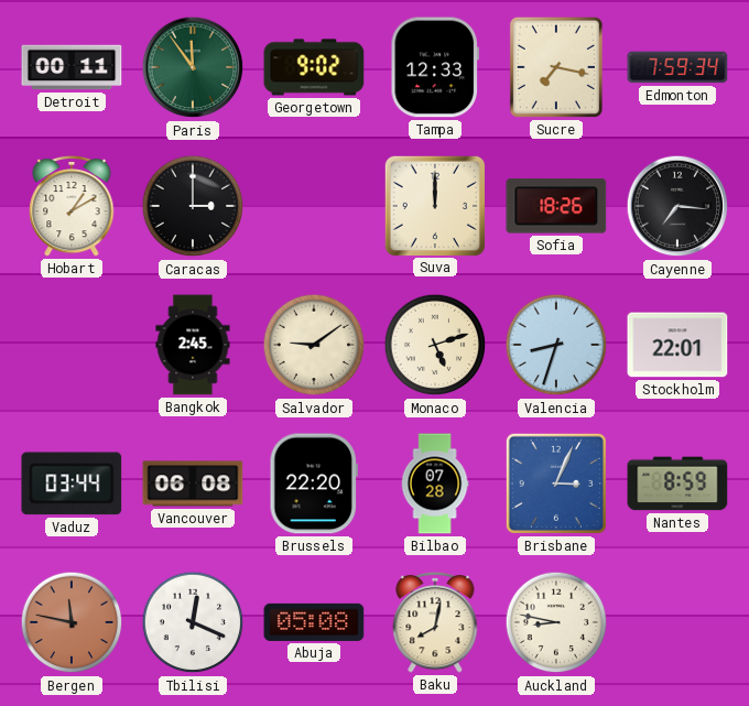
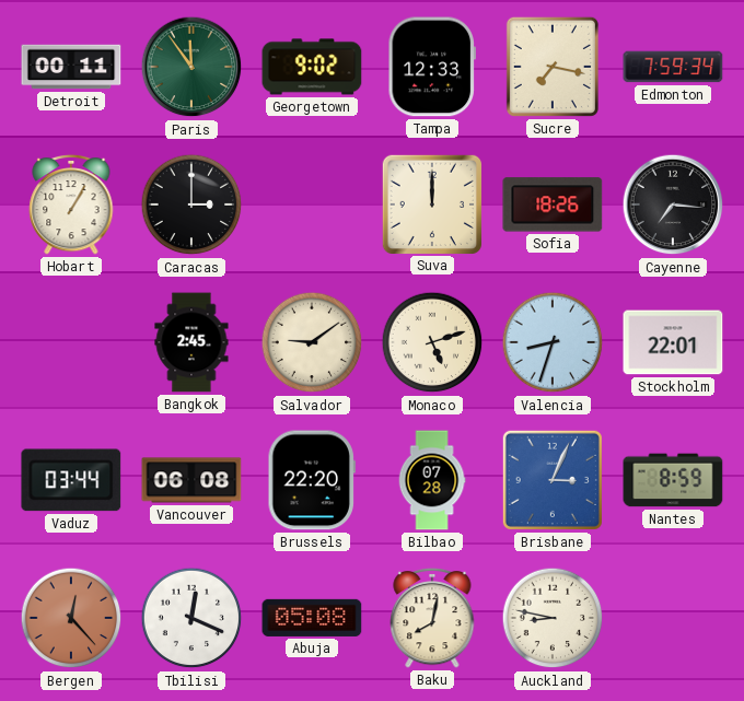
Hobart: 1:10 -> 1:05 (71, 205)
Bergen: 11:47 -> 12:23 (71, 618)
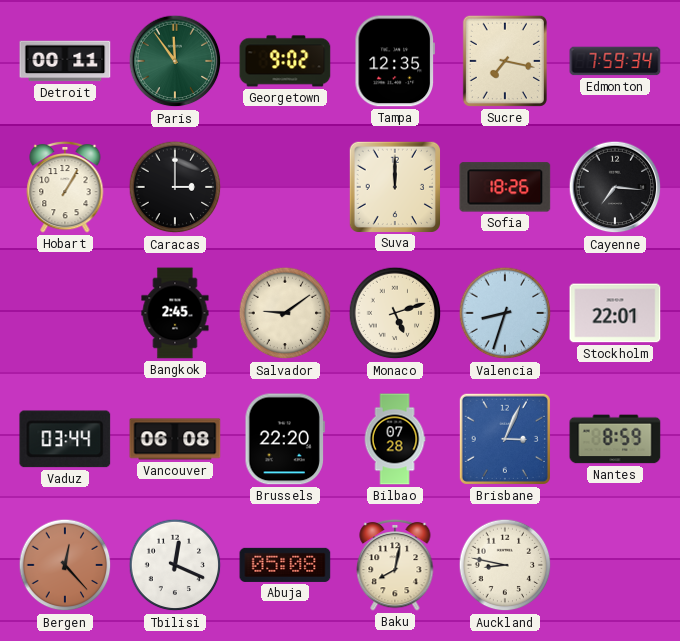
Tampa: 12:33 -> 12:35 (394, 61)
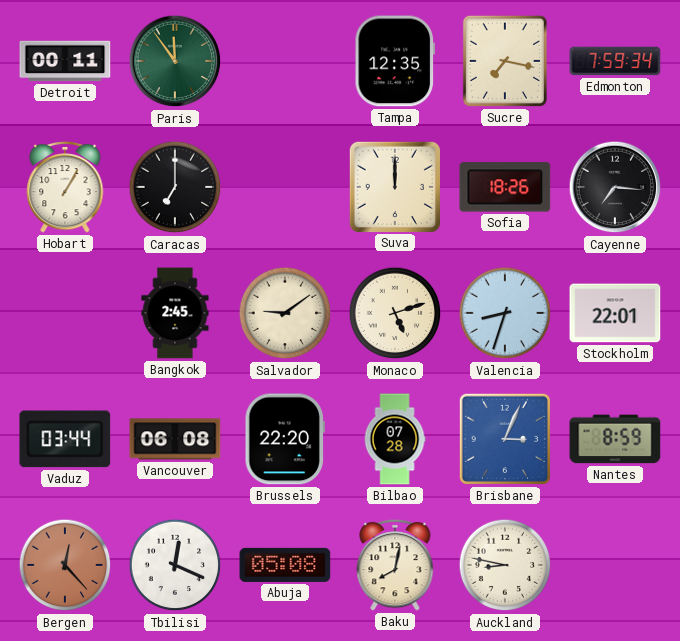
Georgetown: 9:02 -> none (285, 61)
Caracas: 3:00 -> 7:00 (175, 187)
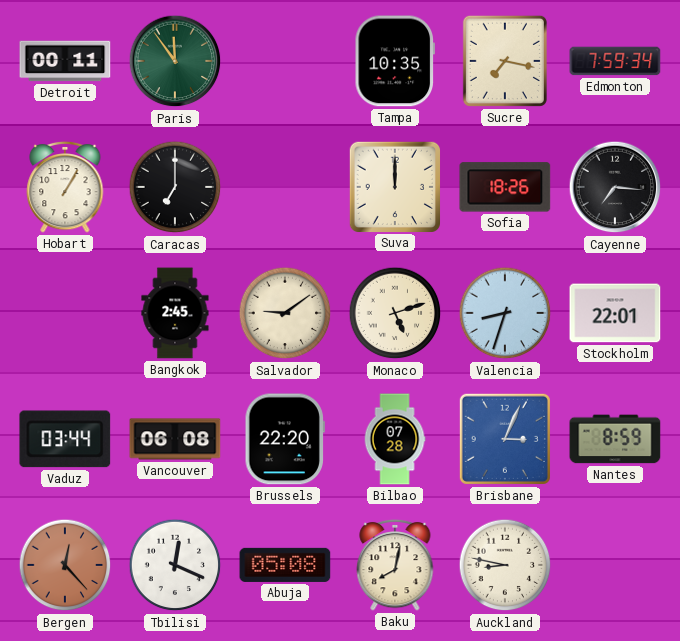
Tampa: 12:35 -> 10:35 (394, 61)
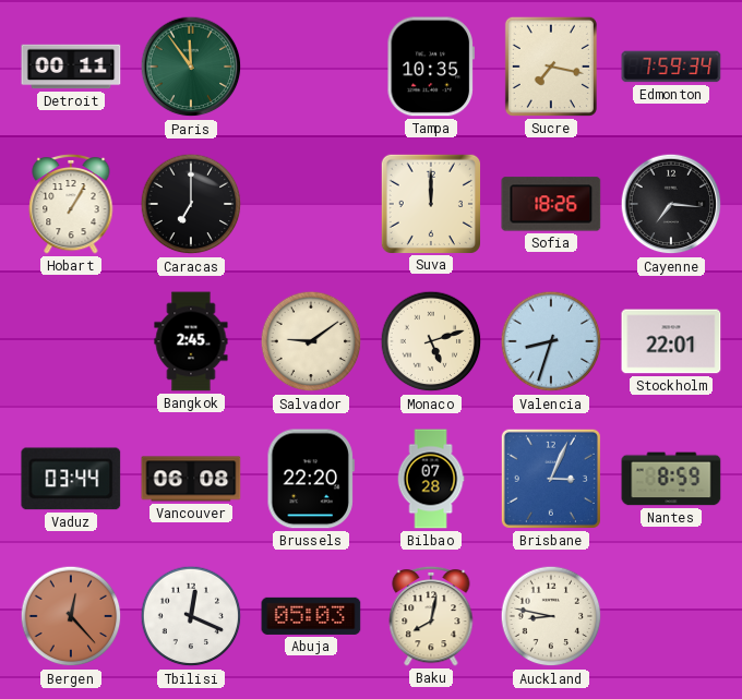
Abuja: 05:08 -> 05:03 (311, 616)
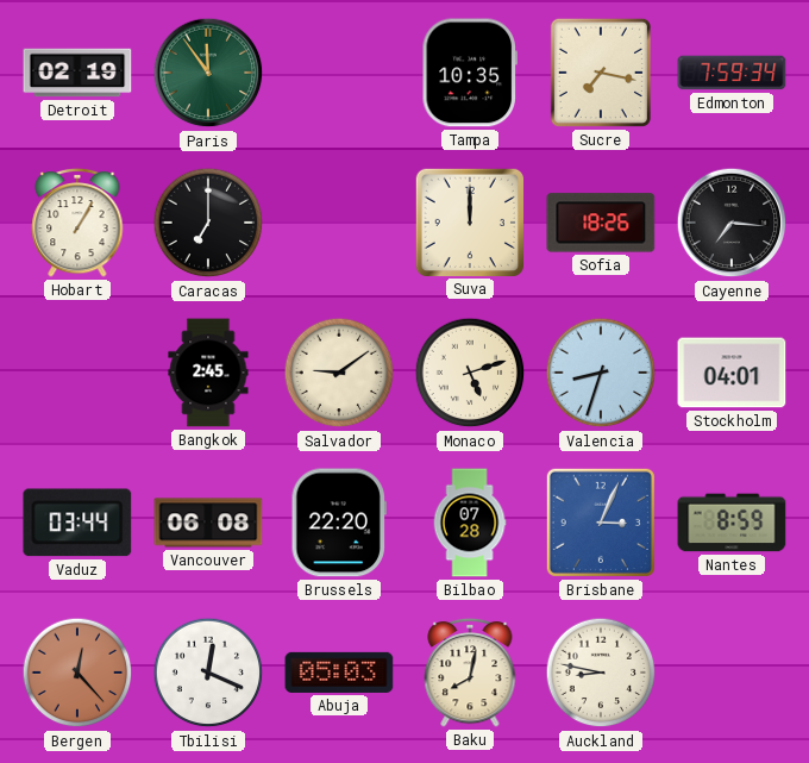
Detroit: 00:11 -> 02:19 (77, 73)
Stockholm: 22:01 -> 04:01 (732, 373)
